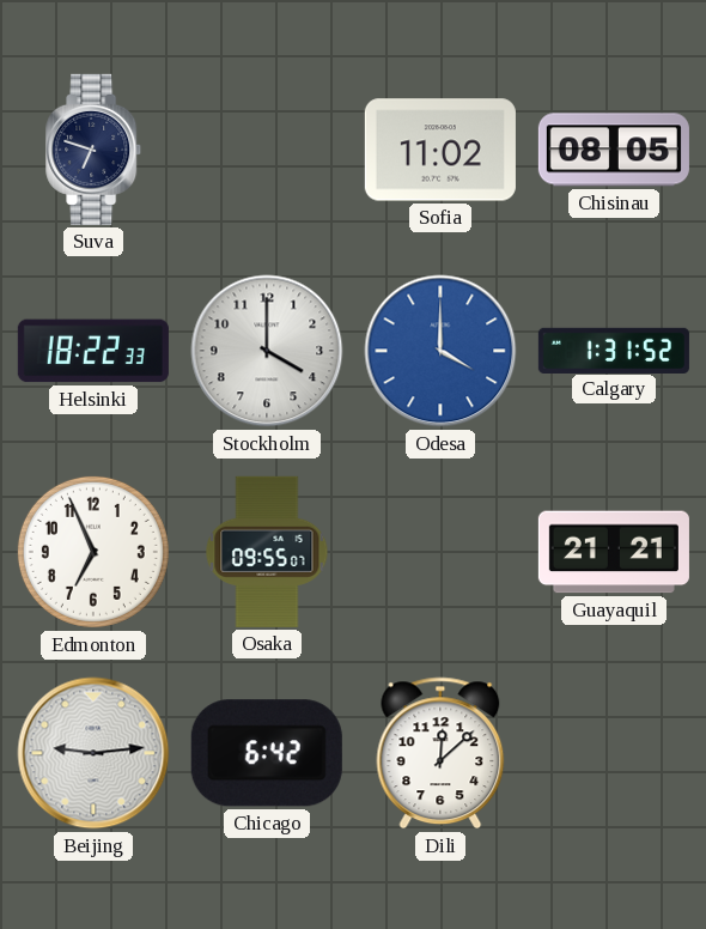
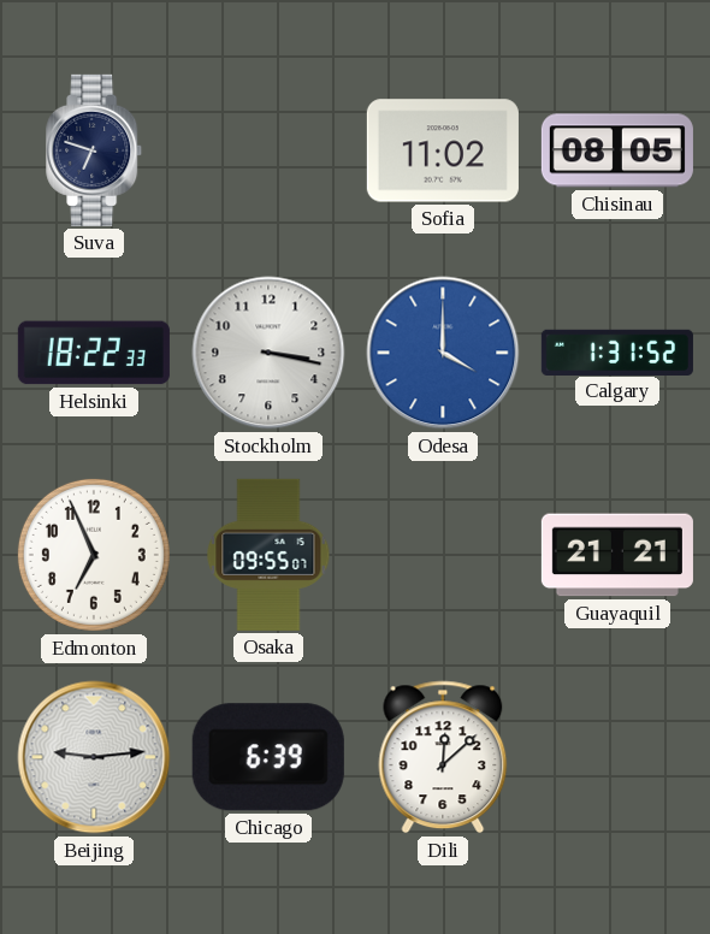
Stockholm: 4:00 -> 3:17 (268, 353)
Chicago: 6:42 -> 6:39 (268, 757)
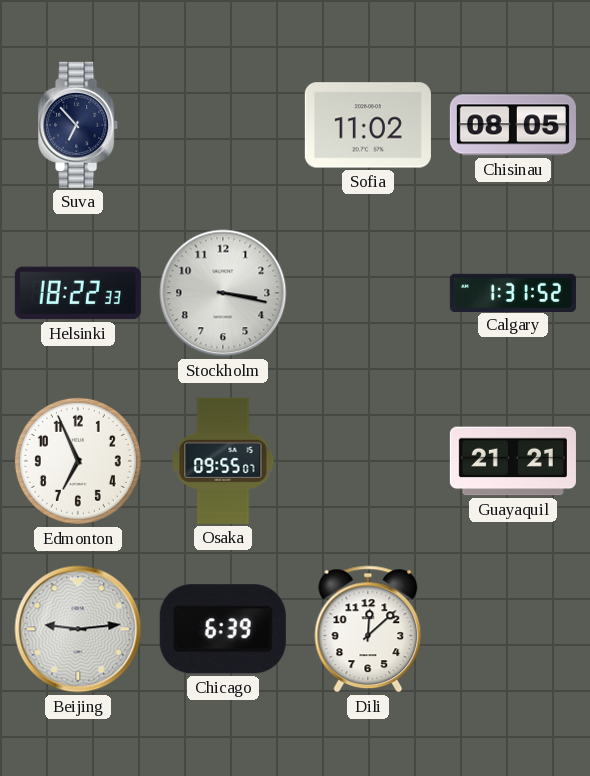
Suva: 6:48 -> 6:53 (79, 125)
Odesa: 4:00 -> none (443, 353)
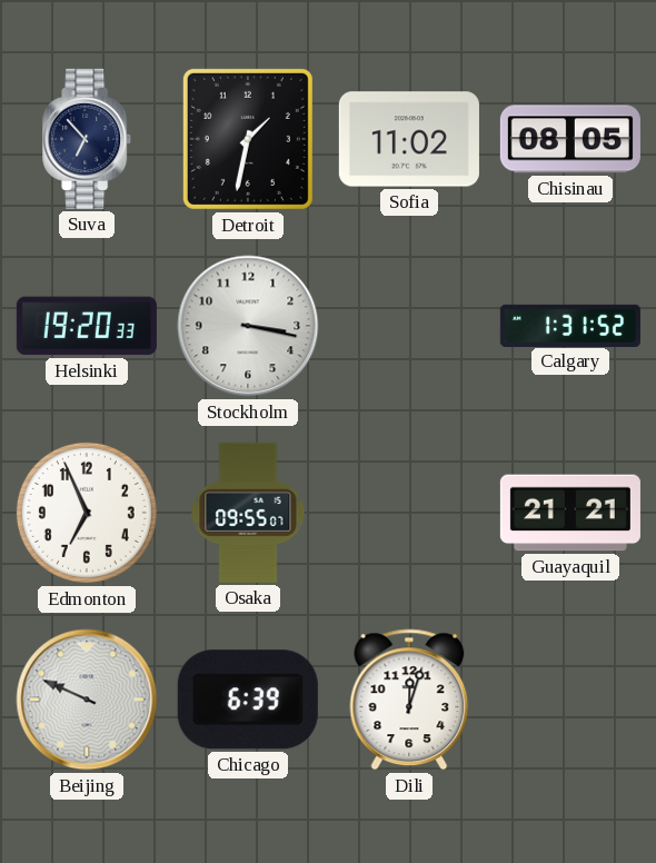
Detroit: none -> 1:32 (248, 139)
Helsinki: 18:22 -> 19:20 (87, 326)
Beijing: 9:14 -> 9:49 (87, 700)
Dili: 12:08 -> 12:03 (409, 700)
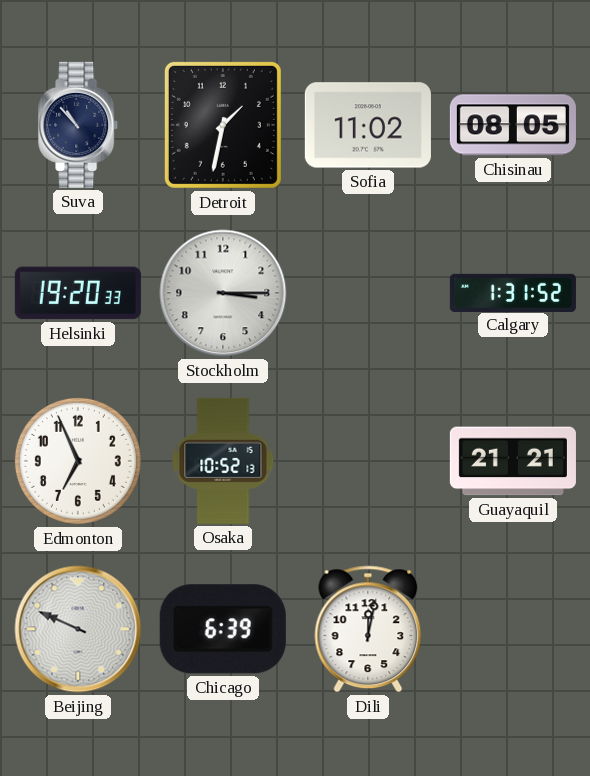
Suva: 6:53 -> 10:53 (79, 125)
Stockholm: 3:17 -> 3:15 (223, 293)
Osaka: 09:55 -> 10:52 (223, 461)
Dili: 12:03 -> 12:02 (368, 629)
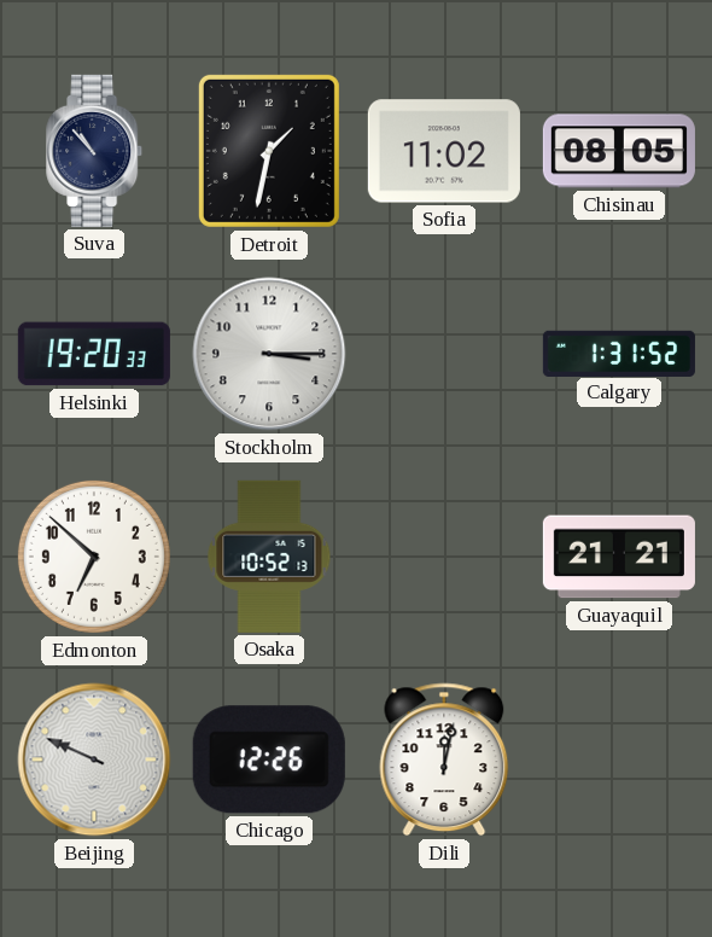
Edmonton: 6:56 -> 6:52 (94, 557)
Chicago: 6:39 -> 12:26 (269, 760)
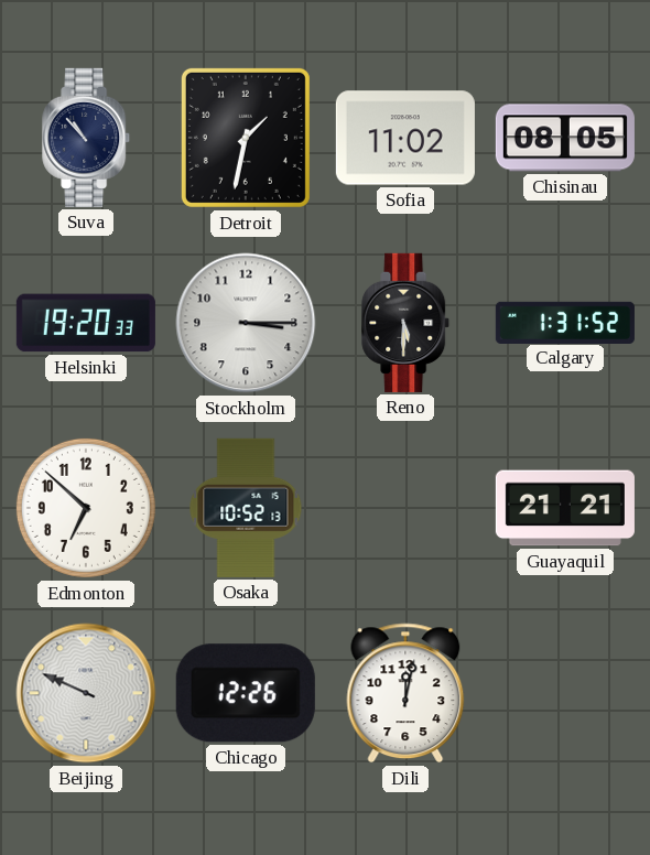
Reno: none -> 5:30 (407, 323)
